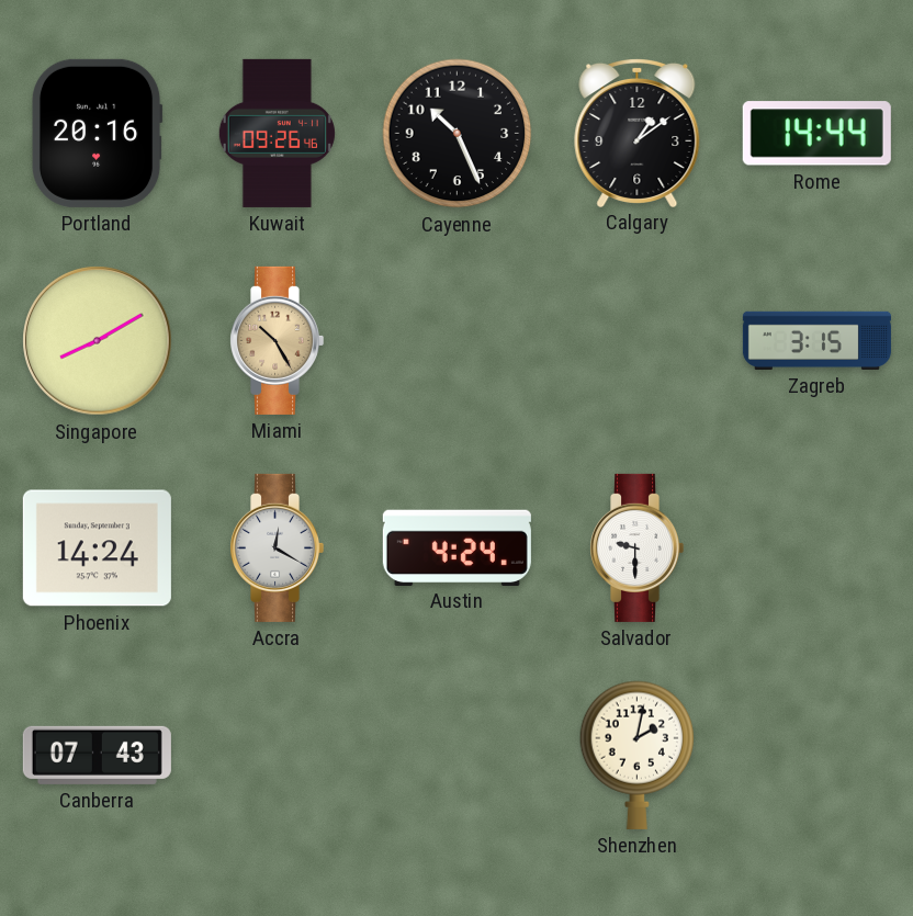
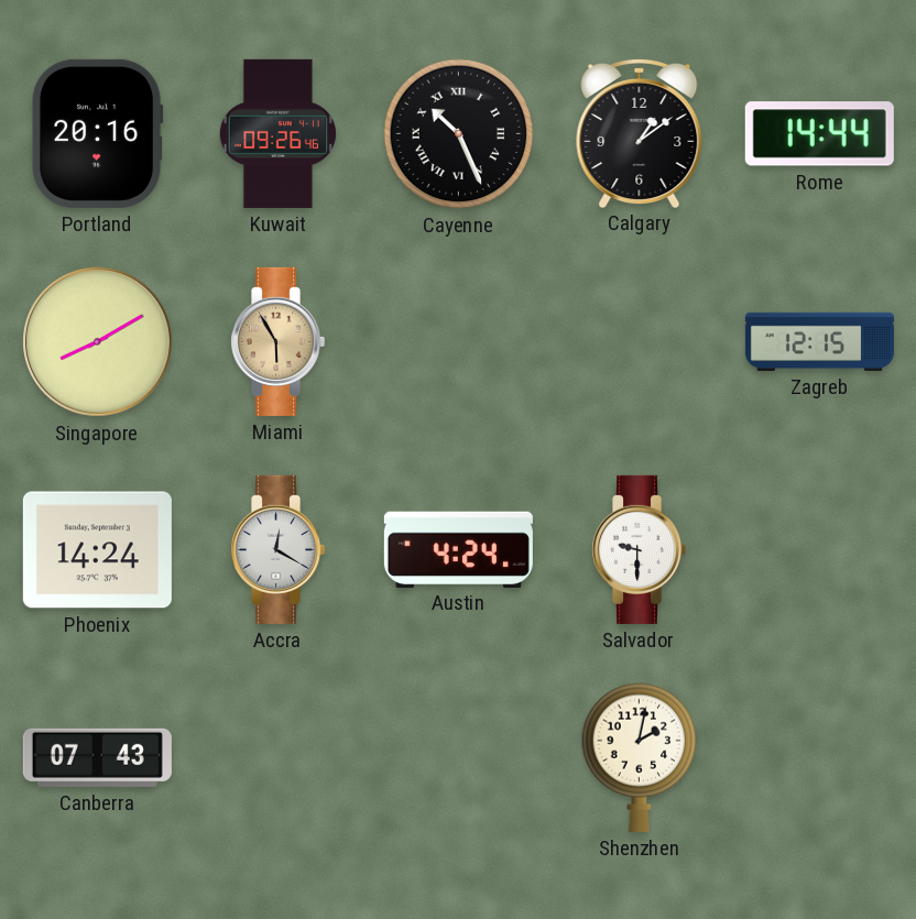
Cayenne numerals: Arabic -> Roman (459, 134)
Miami: 10:25 -> 5:55 (279, 341)
Zagreb: 3:15 -> 12:15 (819, 341)
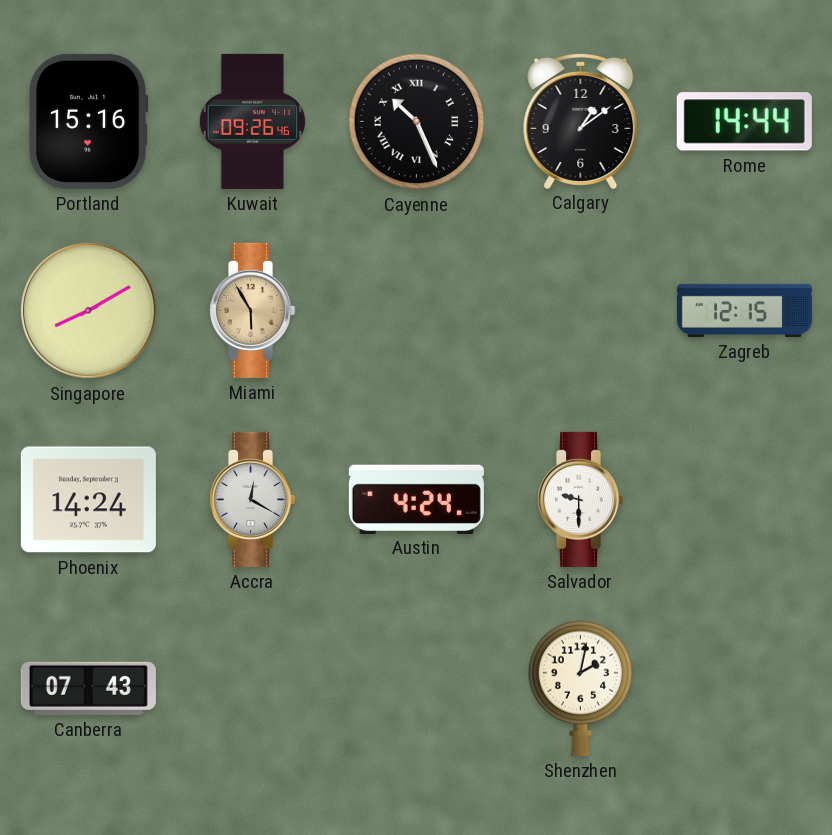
Portland: 20:16 -> 15:16 (88, 121)
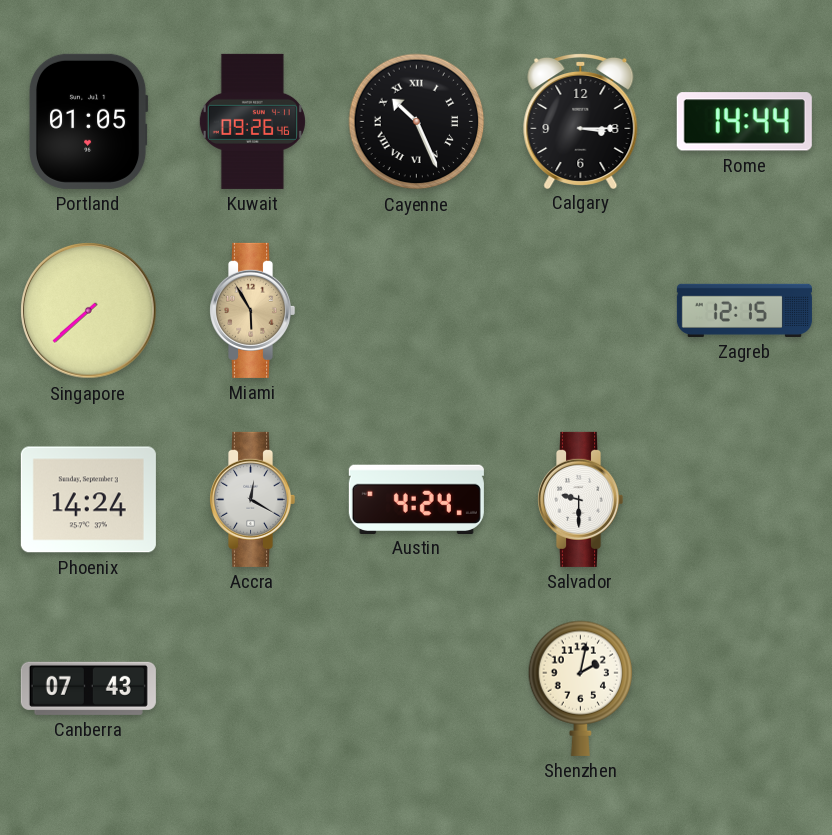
Portland: 15:16 -> 01:05 (88, 121)
Calgary: 1:09 -> 3:15 (581, 120)
Singapore: 8:10 -> 7:38 (89, 311)
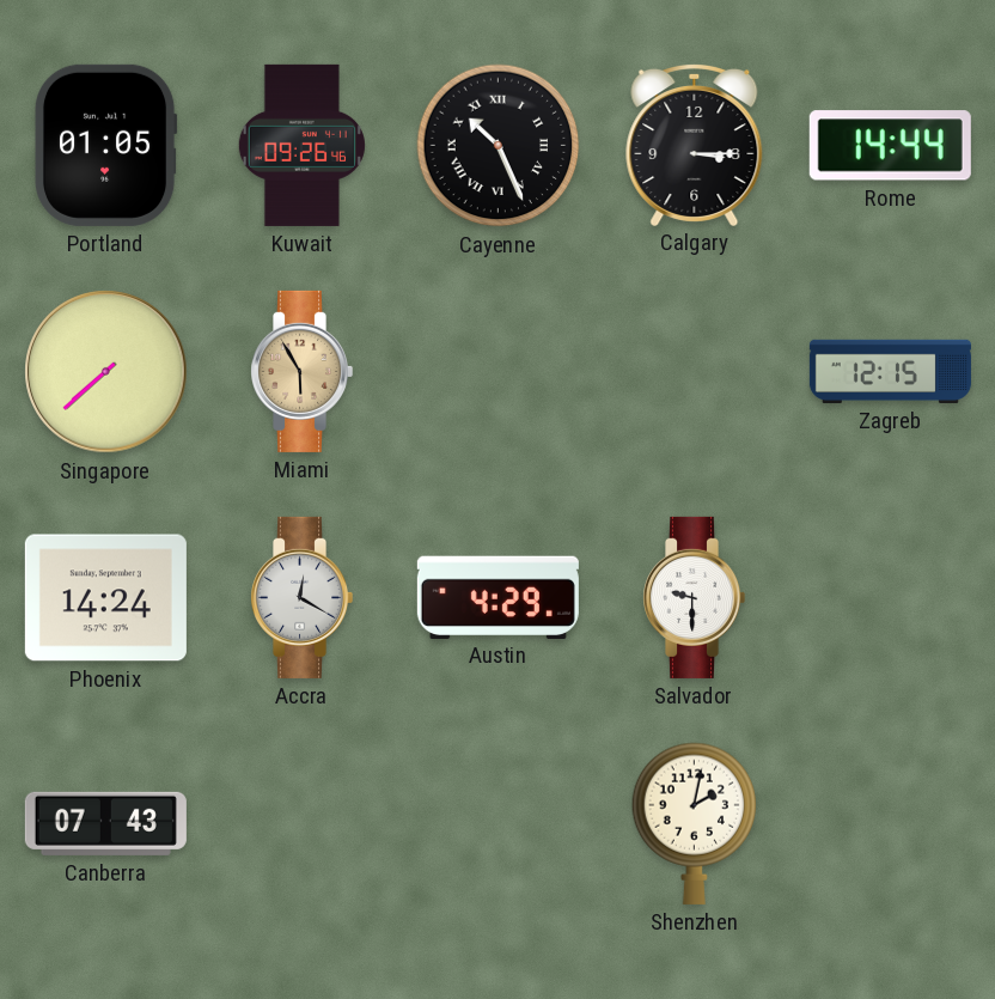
Austin: 4:24 -> 4:29 (497, 597)
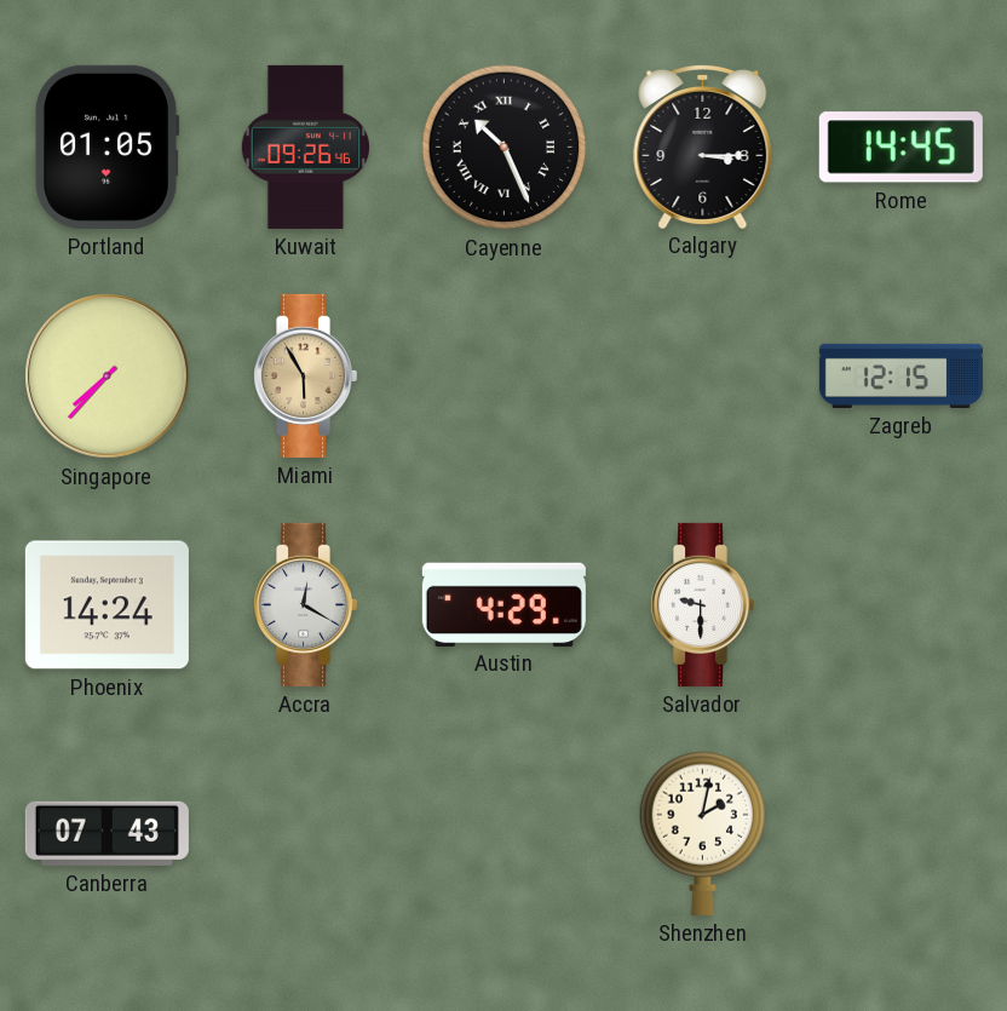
Rome: 14:44 -> 14:45 (900, 148)
Singapore: 7:38 -> 7:37 (108, 377)
